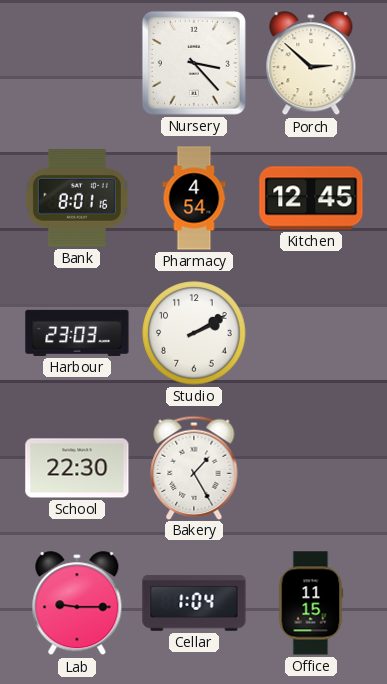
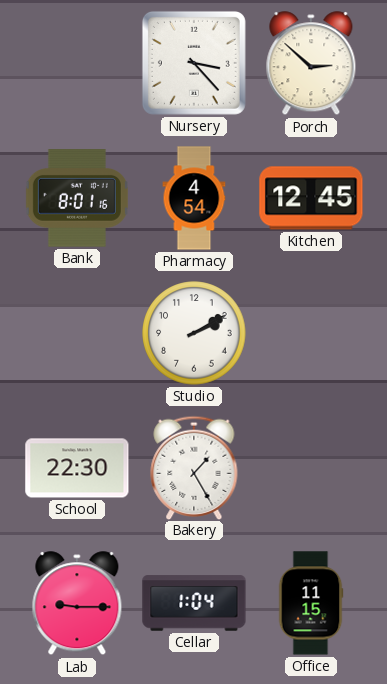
Harbour: 23:03 -> none (77, 333)
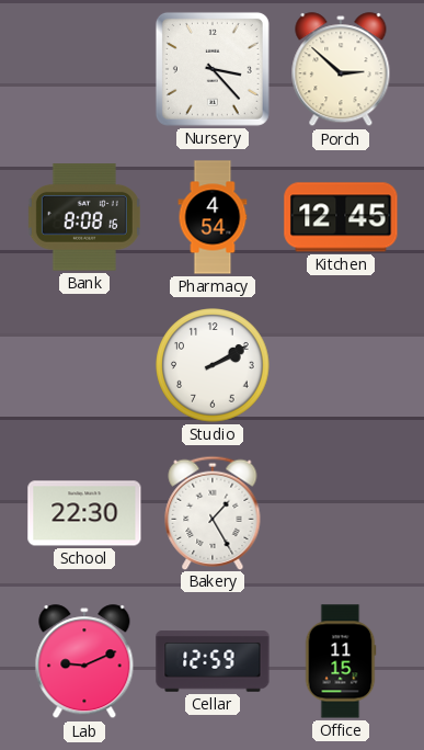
Bank: 8:01 -> 8:08 (84, 217)
Lab: 9:15 -> 9:11 (84, 662)
Cellar: 1:04 -> 12:59 (213, 661)
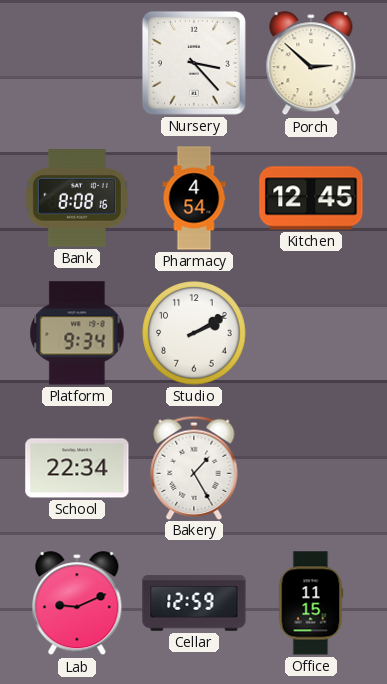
Platform: none -> 9:34 (77, 333)
School: 22:30 -> 22:34 (77, 468)
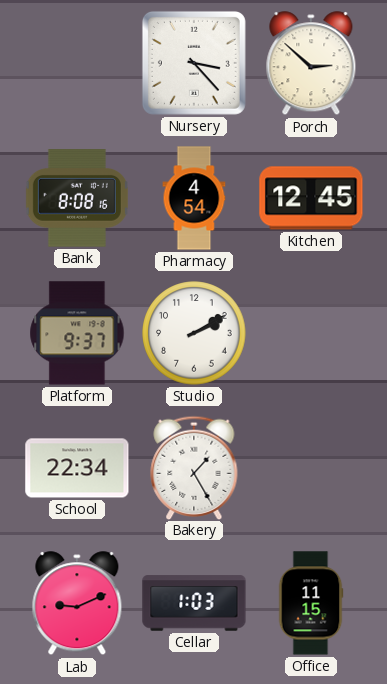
Platform: 9:34 -> 9:37 (77, 333)
Cellar: 12:59 -> 1:03 (194, 603)
